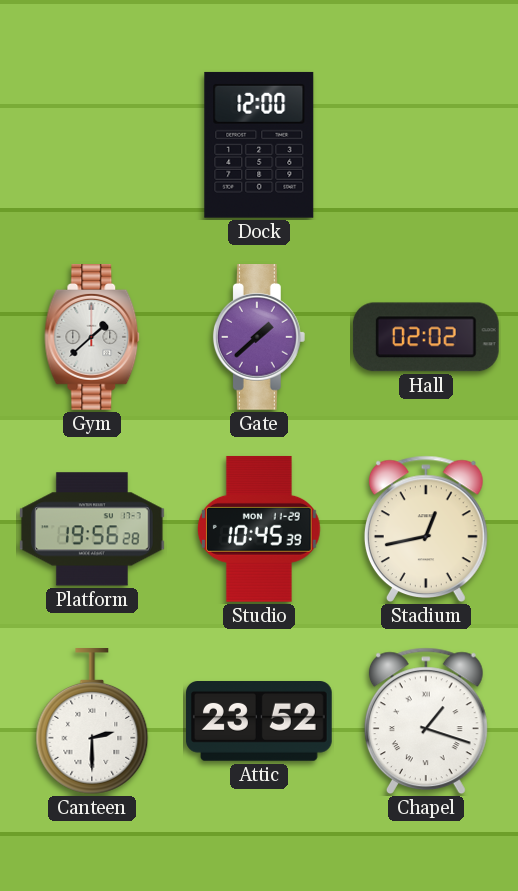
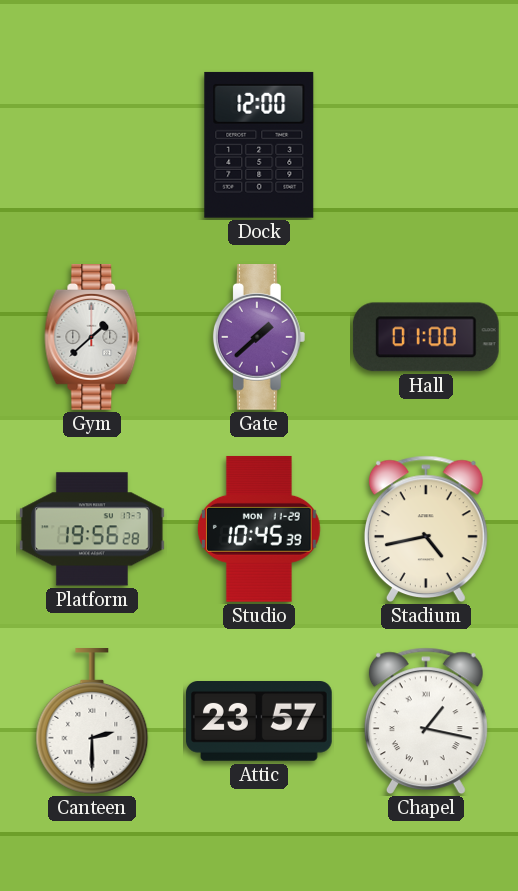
Hall: 02:02 -> 01:00 (426, 337)
Stadium: 12:43 -> 4:43 (426, 529)
Attic: 23:52 -> 23:57 (260, 722)
Chapel: 1:18 -> 1:17 (426, 721)
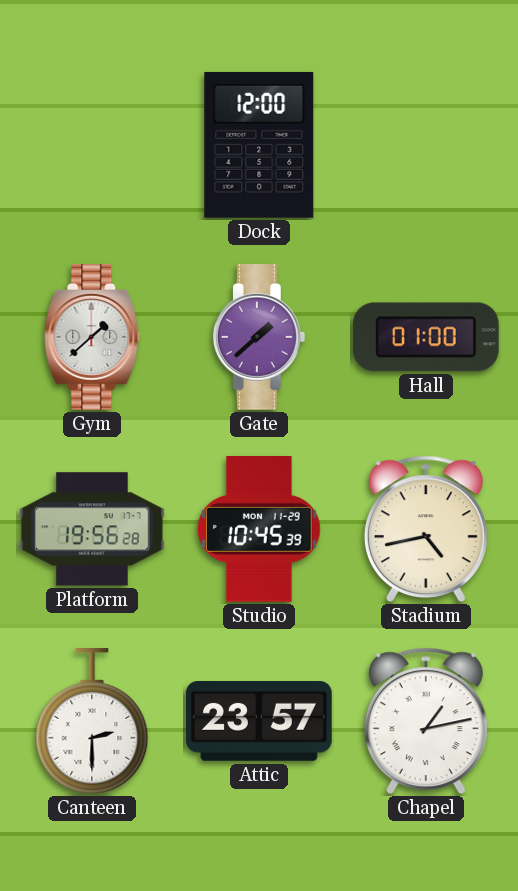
Chapel: 1:17 -> 1:13 (426, 721)
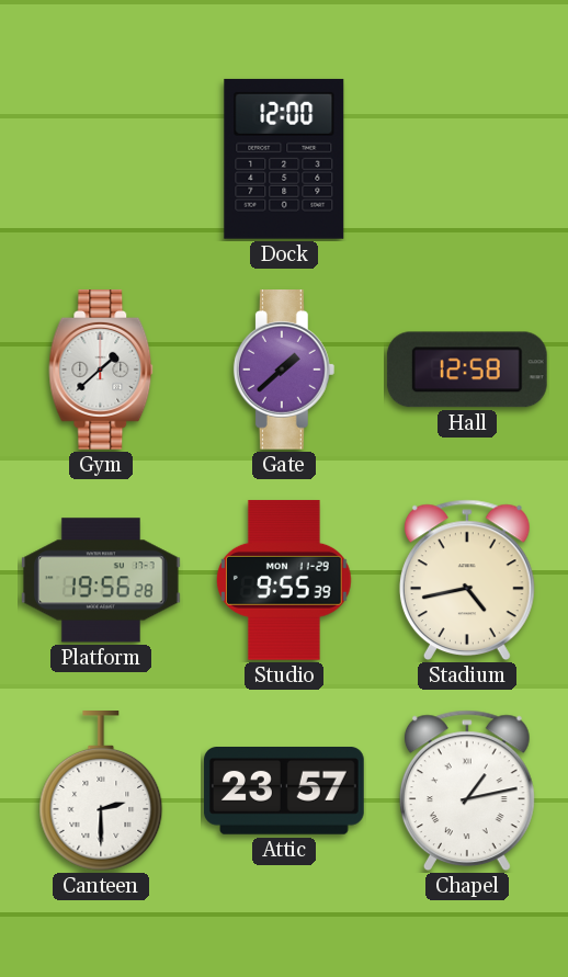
Hall: 01:00 -> 12:58 (467, 370)
Studio: 10:45 -> 9:55 (284, 580)
